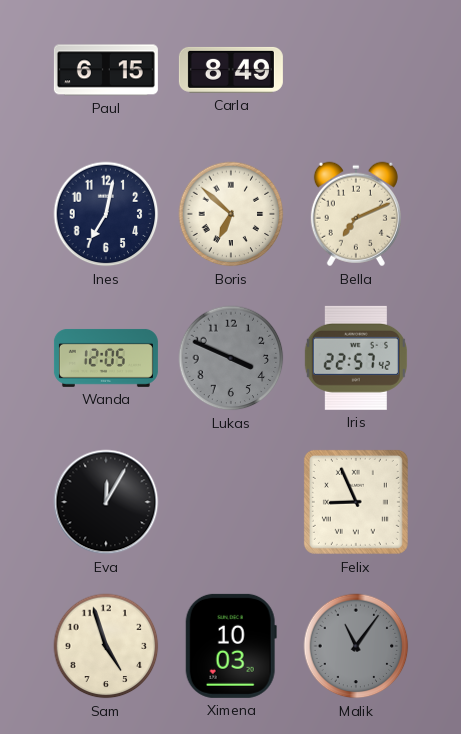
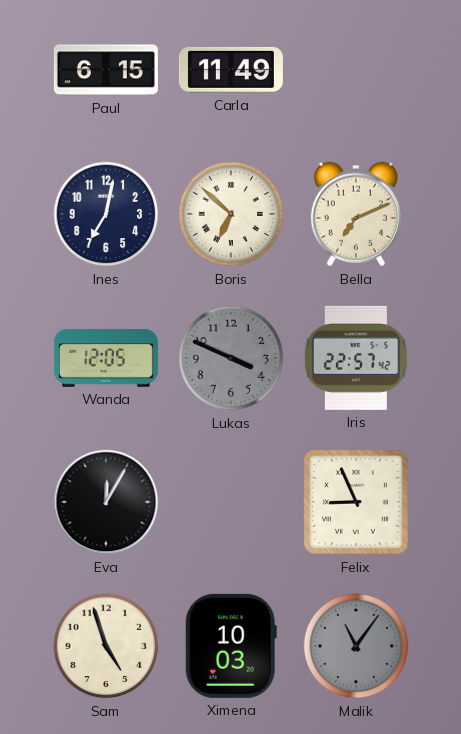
Carla: 8:49 -> 11:49 (231, 70)
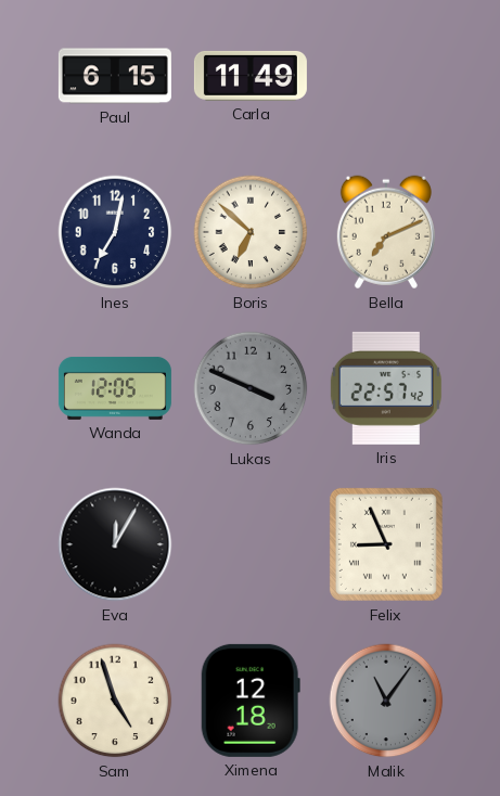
Ximena: 10:03 -> 12:18 (251, 701)
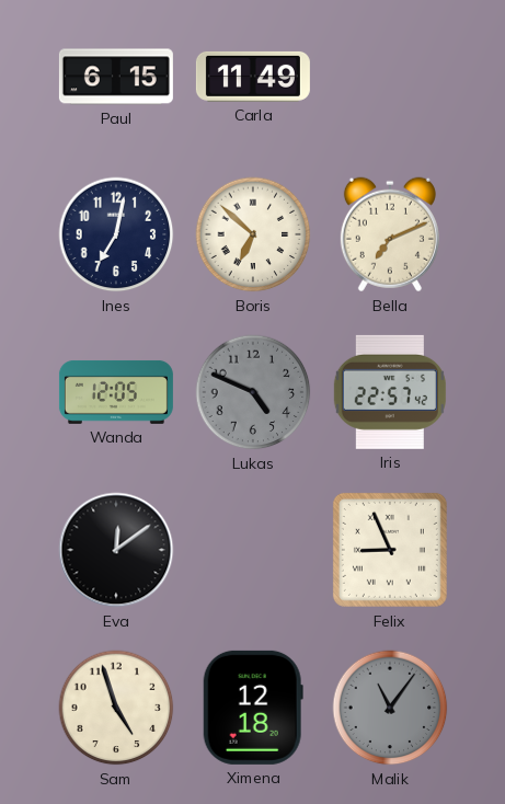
Lukas: 3:49 -> 4:49 (253, 392)
Eva: 12:05 -> 12:09 (116, 550)
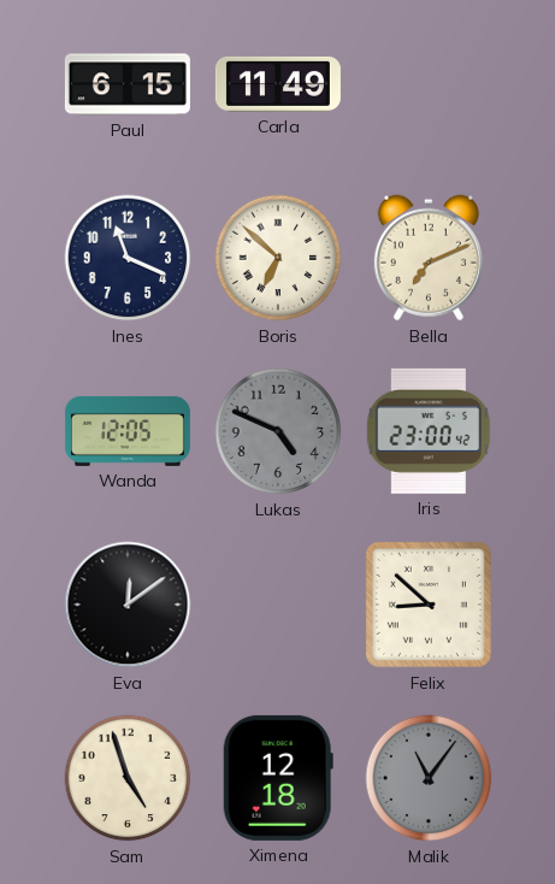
Ines: 7:02 -> 11:19 (128, 258)
Iris: 22:57 -> 23:00 (429, 431)
Felix: 8:56 -> 8:52 (429, 605)
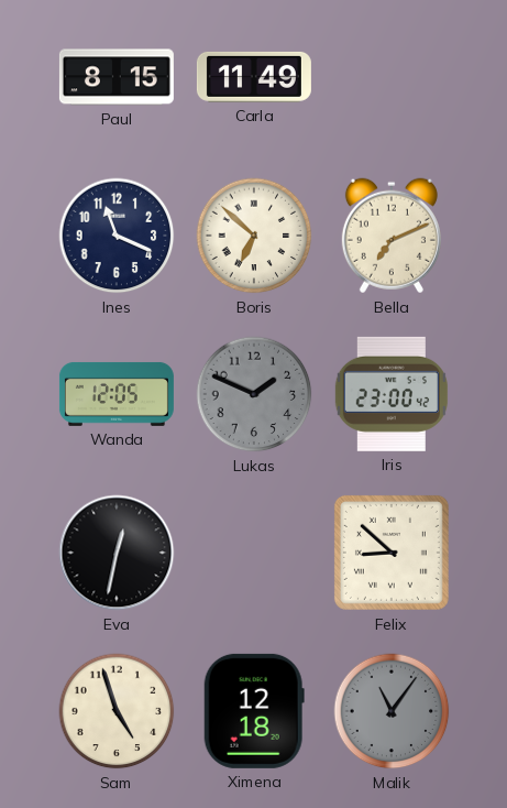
Paul: 6:15 -> 8:15 (117, 77)
Lukas: 4:49 -> 1:49 (254, 394)
Eva: 12:09 -> 12:32 (117, 553)
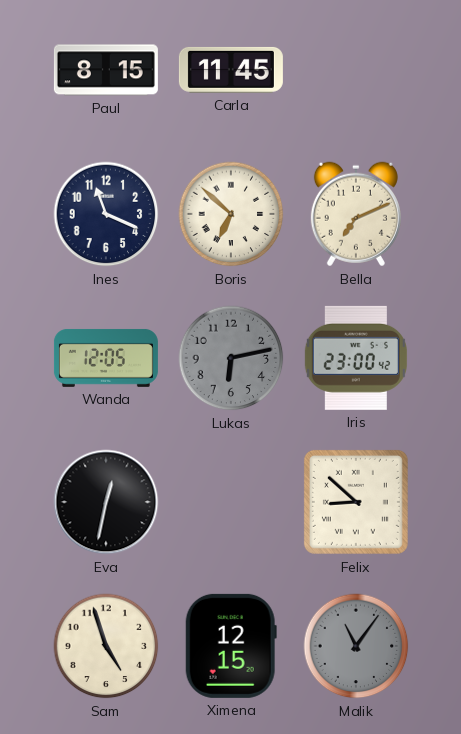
Carla: 11:49 -> 11:45 (231, 70)
Lukas: 1:49 -> 6:13 (231, 358)
Ximena: 12:18 -> 12:15 (231, 646)
